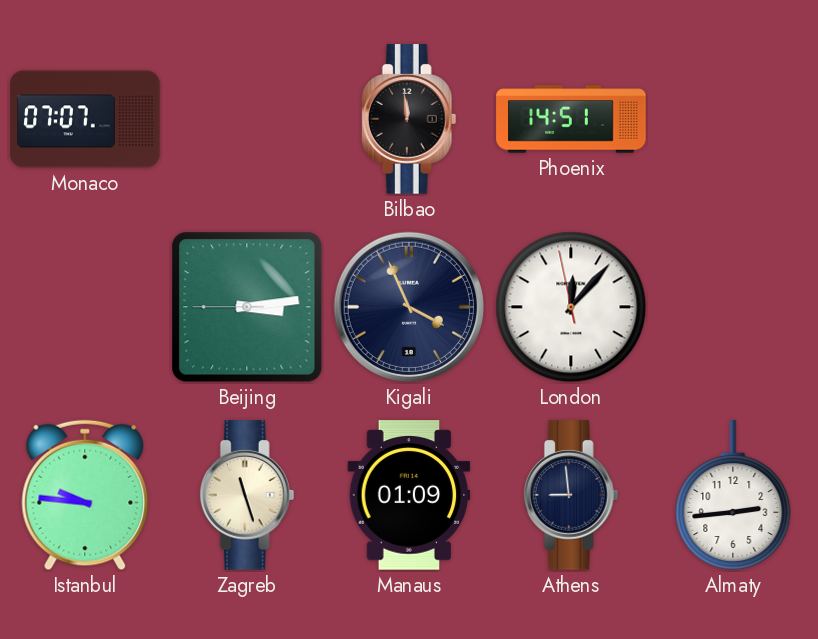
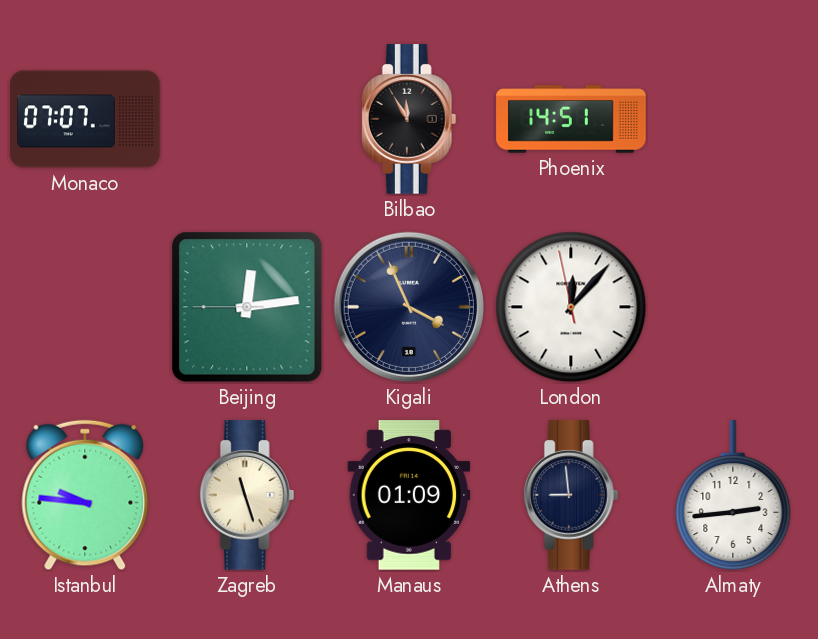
Bilbao: 11:59 -> 11:55 (409, 119)
Beijing: 3:13 -> 12:13 (247, 307)
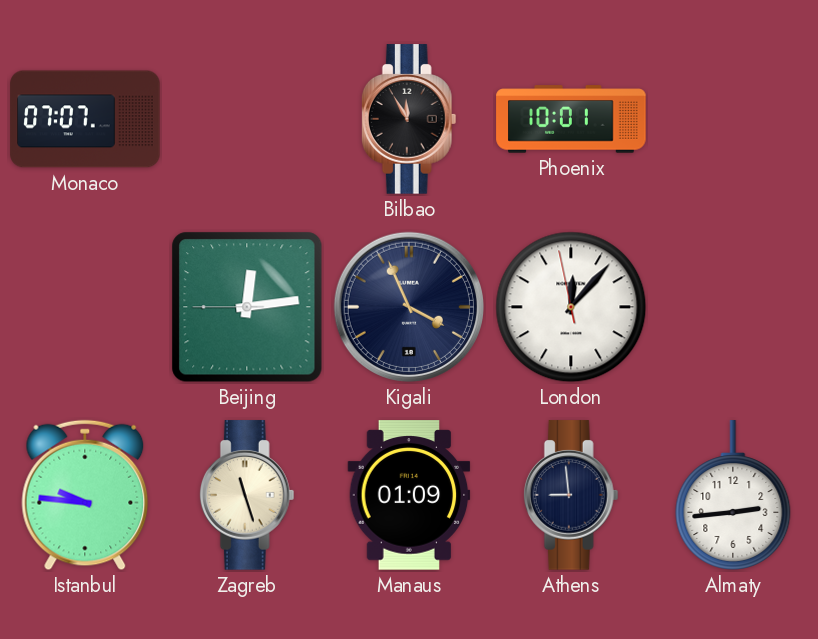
Phoenix: 14:51 -> 10:01 (571, 119)
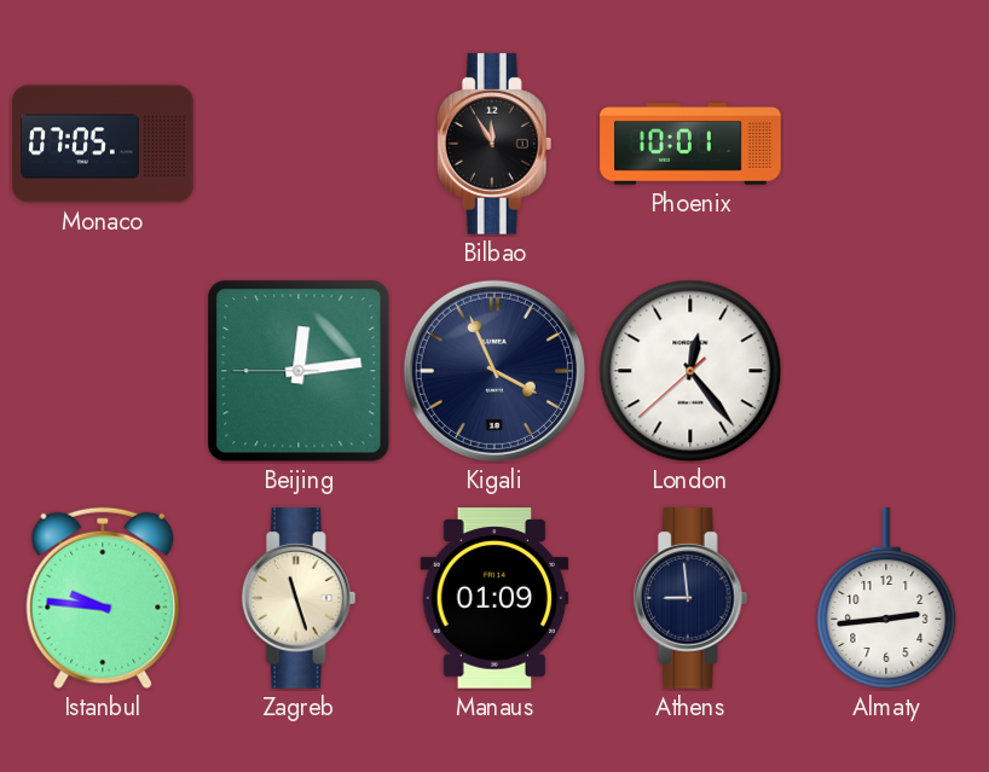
Monaco: 07:07 -> 07:05 (103, 144)
London: 12:06 -> 12:23 (690, 371)
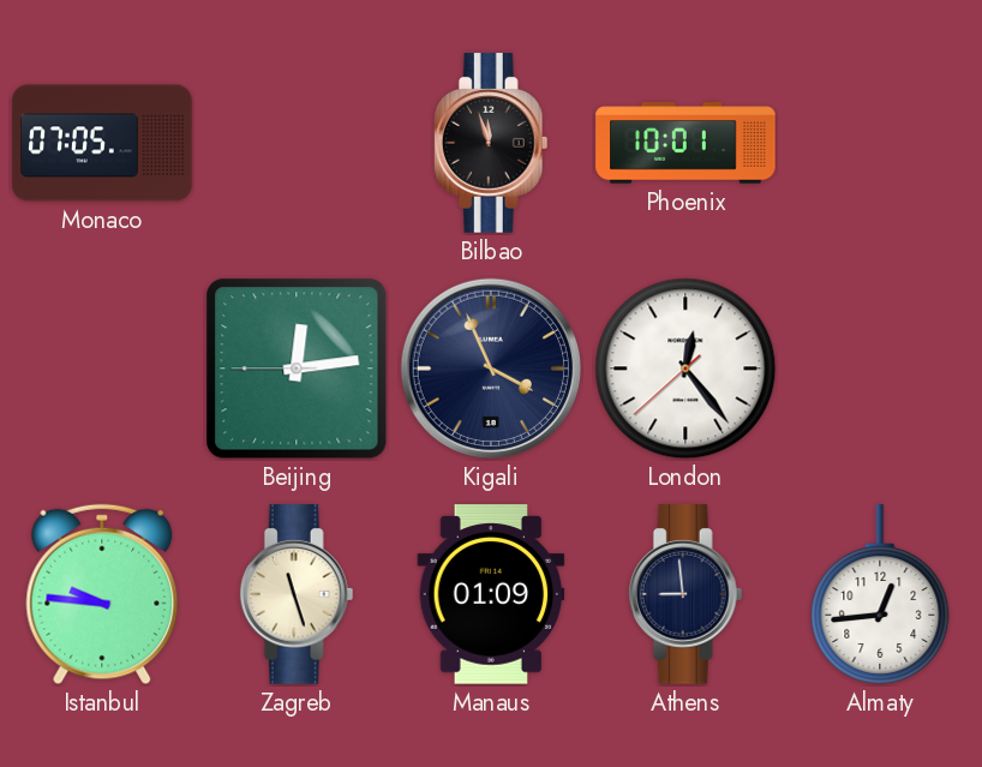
Bilbao: 11:55 -> 11:57 (491, 143)
Almaty: 2:44 -> 12:44 (880, 594)
